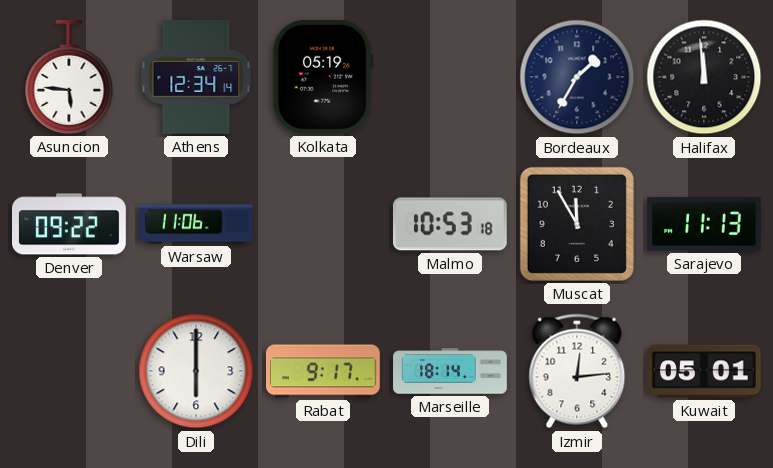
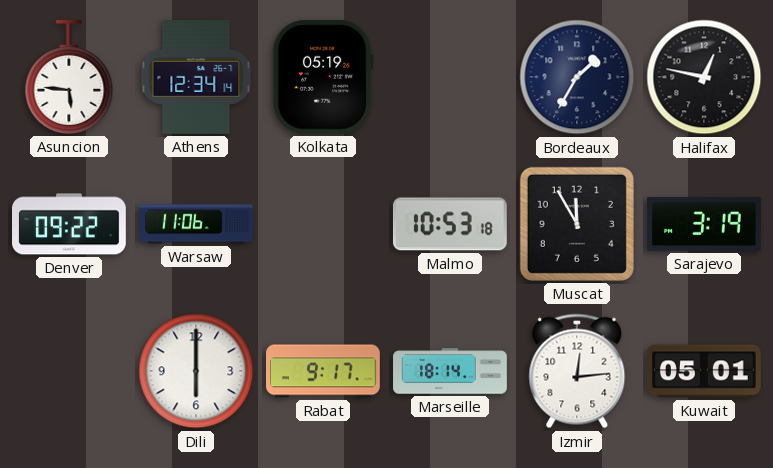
Halifax: 11:59 -> 12:47 (704, 77)
Sarajevo: 11:13 -> 3:19 (705, 224)
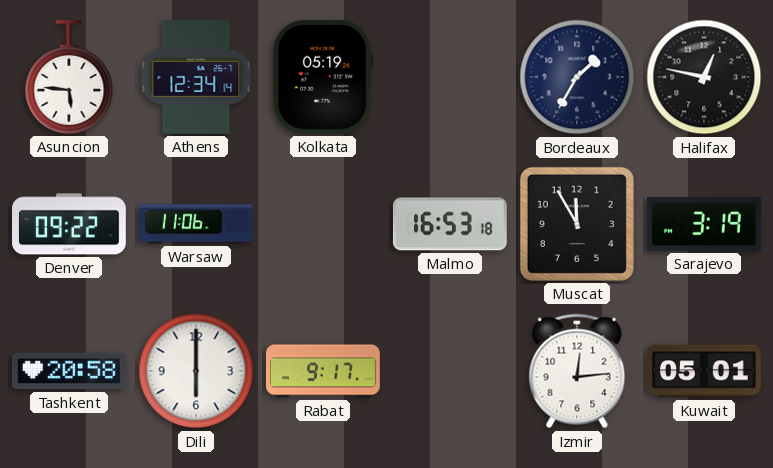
Malmo: 10:53 -> 16:53 (450, 224)
Tashkent: none -> 20:58 (70, 371)
Marseille: 18:14 -> none (450, 371)
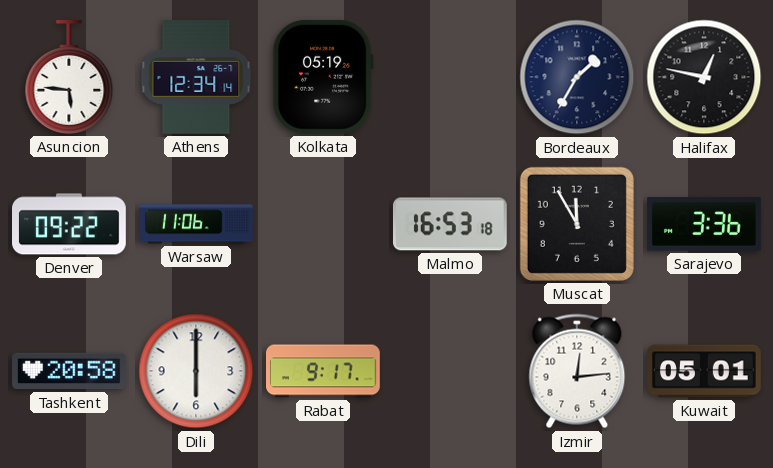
Sarajevo: 3:19 -> 3:36 (705, 224)
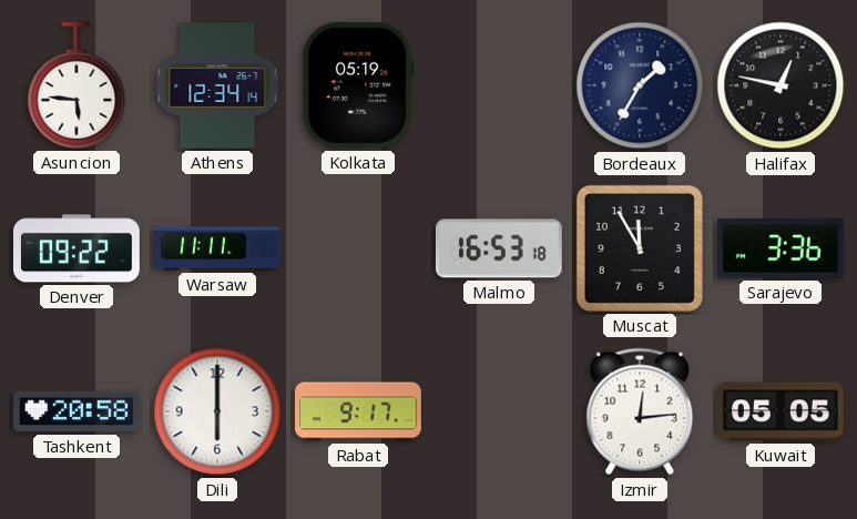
Warsaw: 11:06 -> 11:11 (217, 248)
Kuwait: 05:01 -> 05:05 (782, 411)
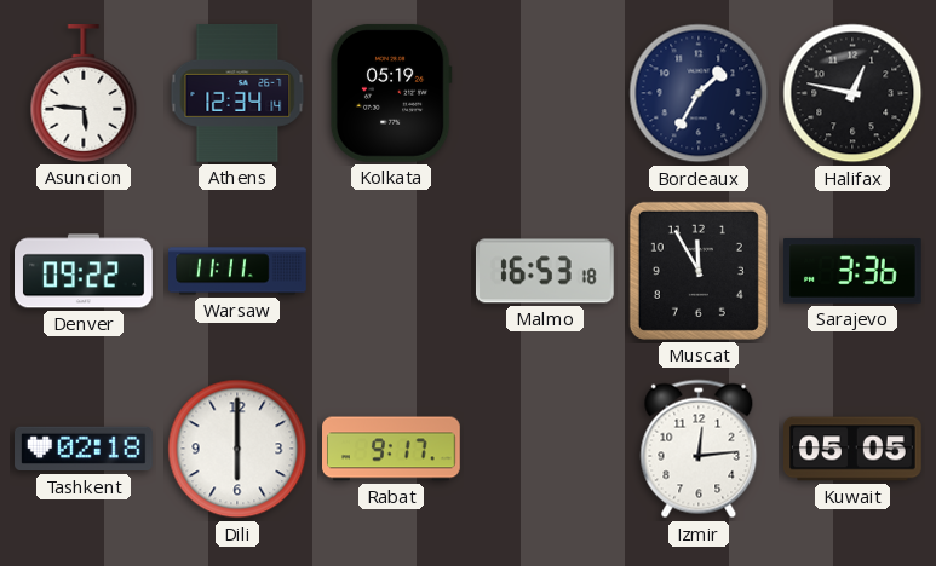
Tashkent: 20:58 -> 02:18 (85, 449)
